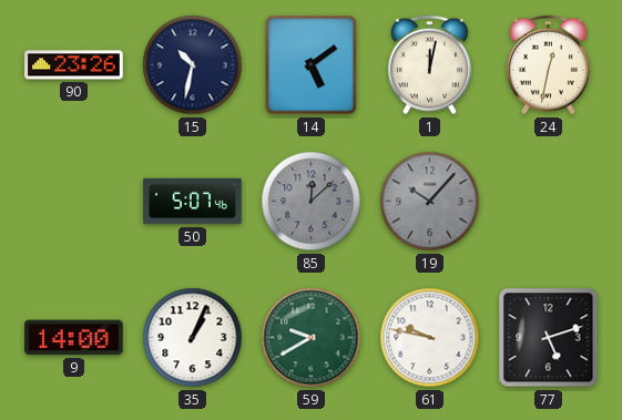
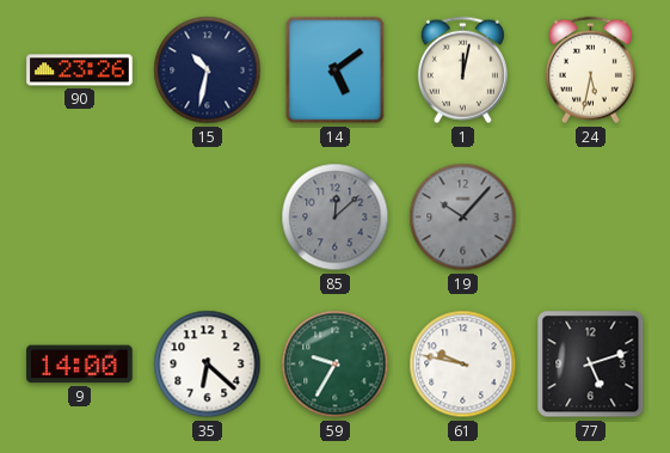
24: 12:32 -> 5:32 (590, 71)
50: 5:07 -> none (193, 202)
35: 1:04 -> 6:22 (208, 365)
59: 9:40 -> 9:35 (336, 365)
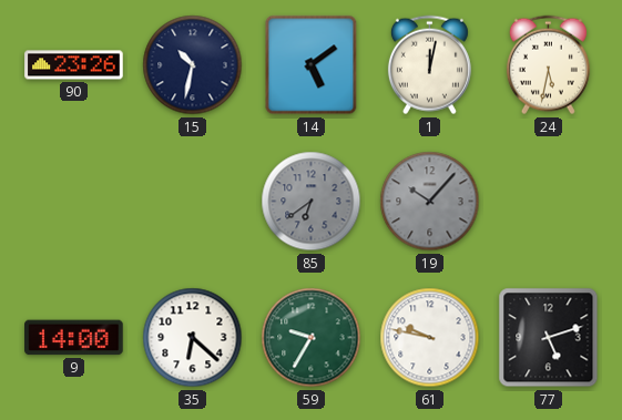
85: 12:08 -> 6:39 (312, 202)
